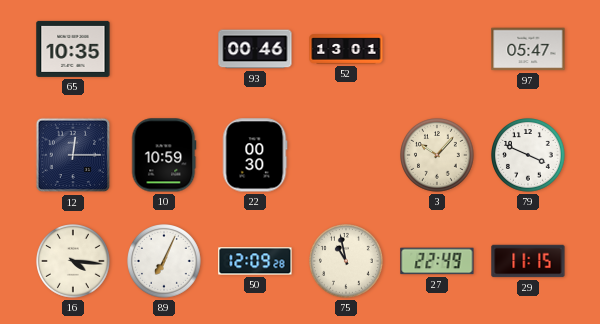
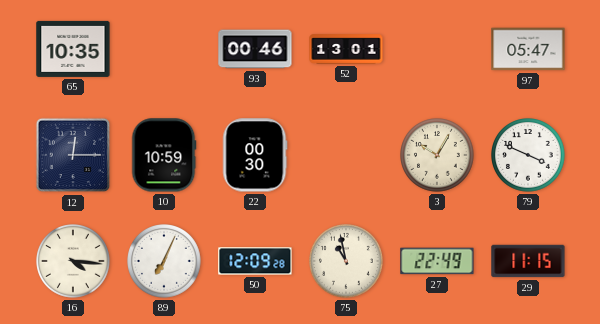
3: 10:07 -> 10:05 (438, 156)
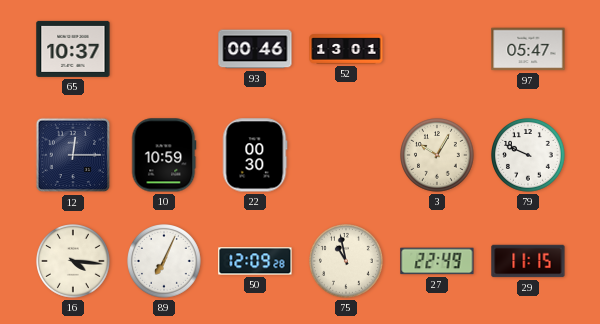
65: 10:35 -> 10:37 (73, 49)
79: 3:49 -> 9:49 (529, 156)
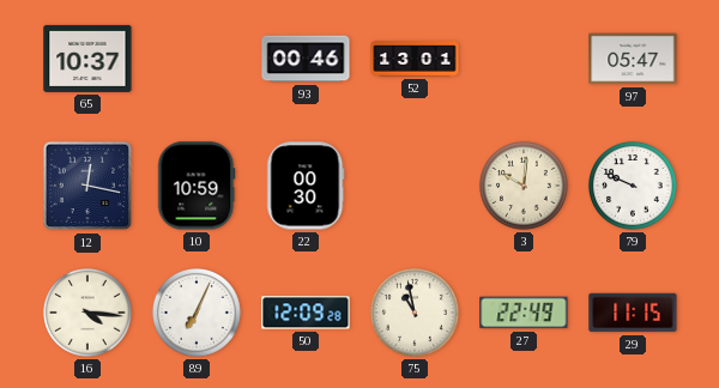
12: 12:15 -> 12:17 (87, 186)
3: 10:05 -> 10:01 (525, 187)
